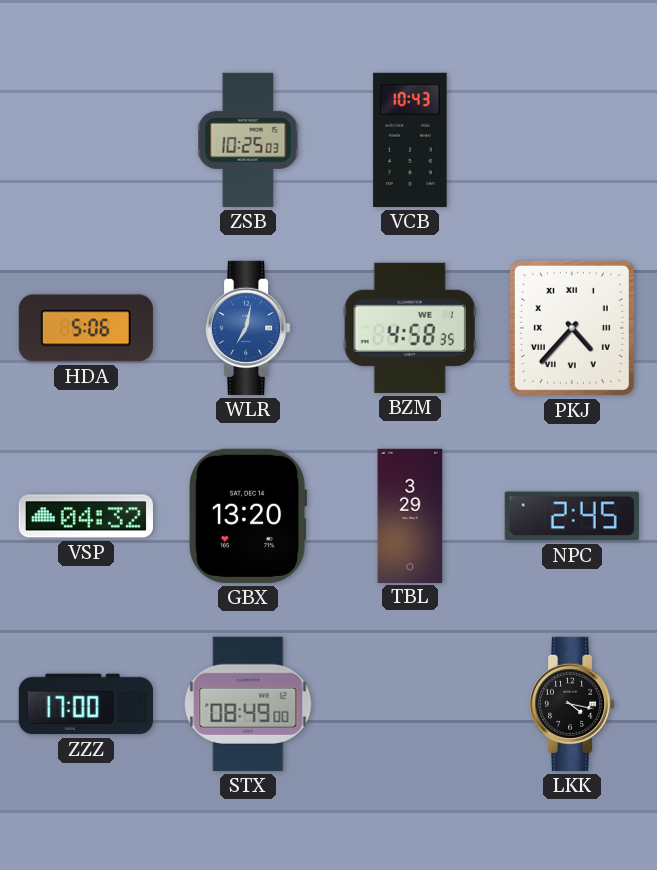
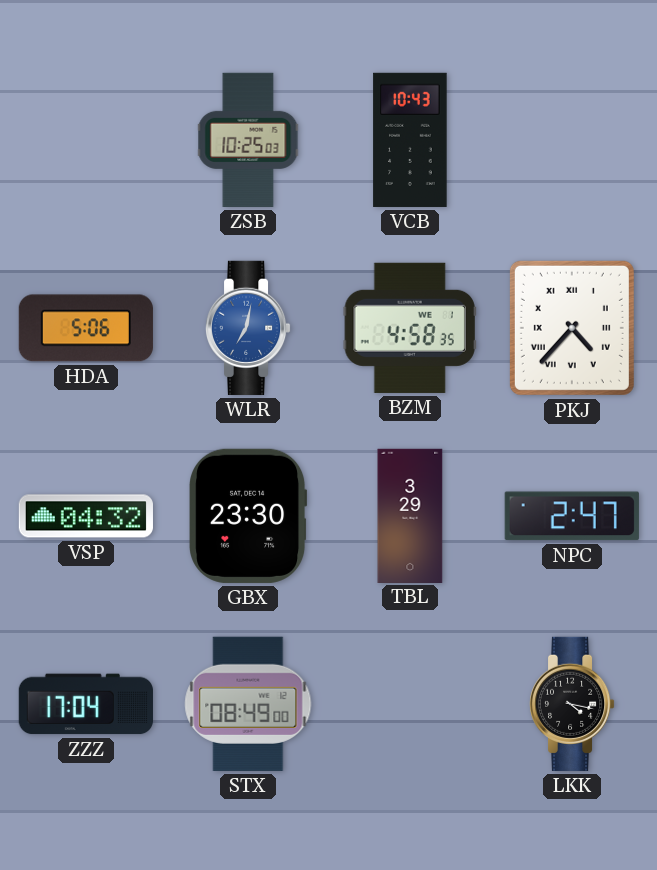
GBX: 13:20 -> 23:30 (248, 516)
NPC: 2:45 -> 2:47 (572, 516)
ZZZ: 17:00 -> 17:04 (86, 704)
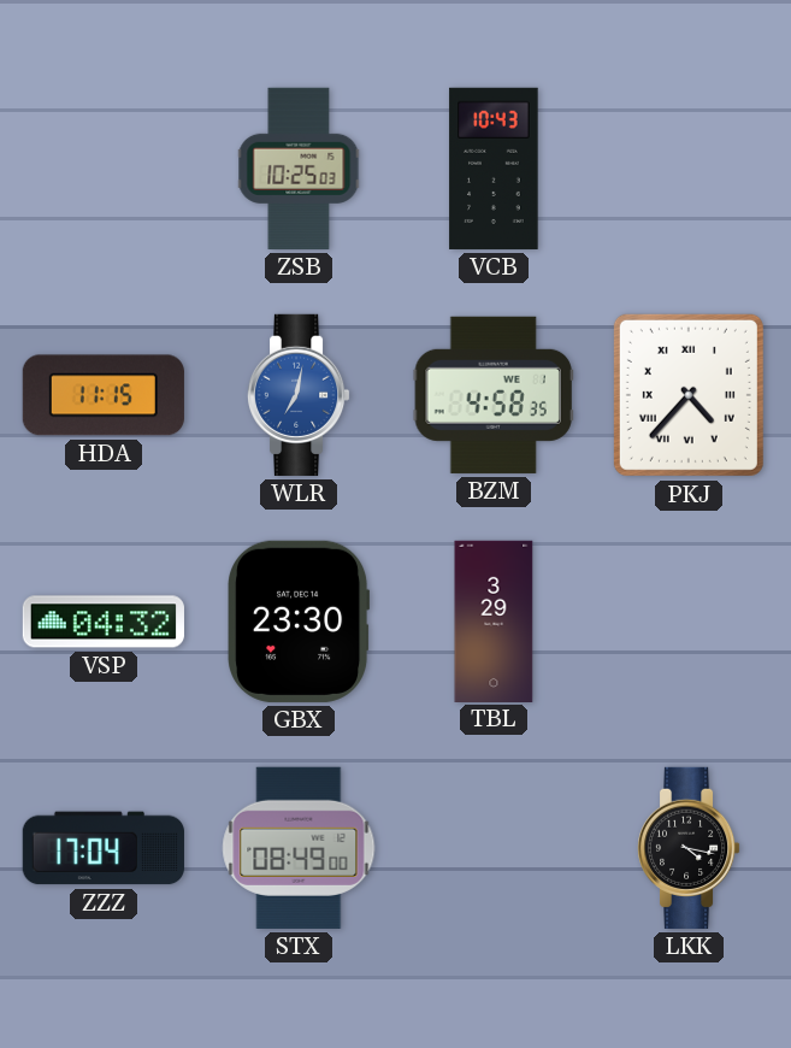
HDA: 5:06 -> 11:15 (104, 395)
NPC: 2:47 -> none (572, 516)
